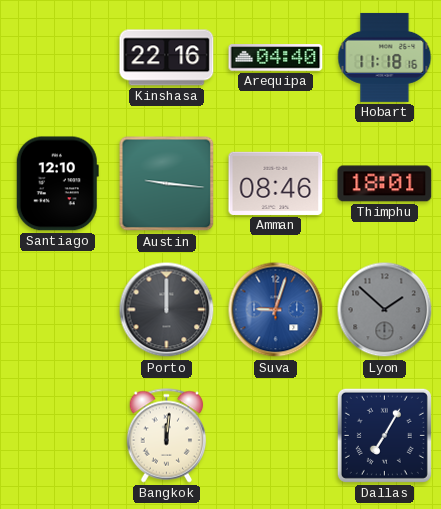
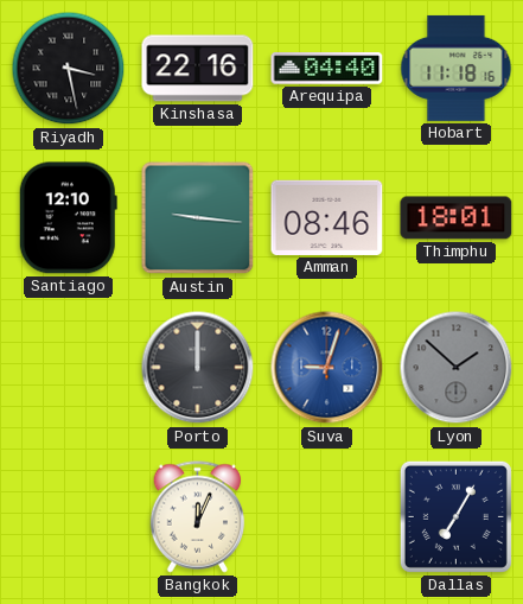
Riyadh: none -> 3:28 (69, 69)
Bangkok: 12:01 -> 12:04 (198, 517)
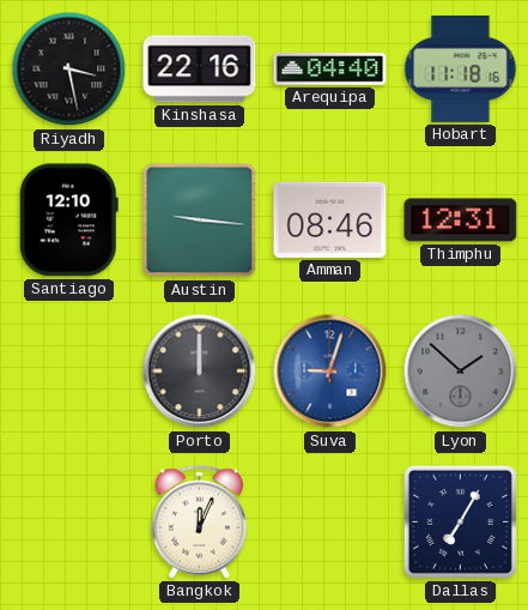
Thimphu: 18:01 -> 12:31 (461, 221)
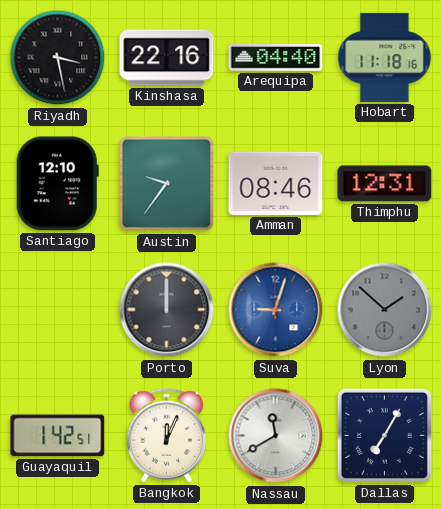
Austin: 9:16 -> 9:36 (167, 184)
Guayaquil: none -> 1:42 (58, 436)
Nassau: none -> 11:40 (276, 436)
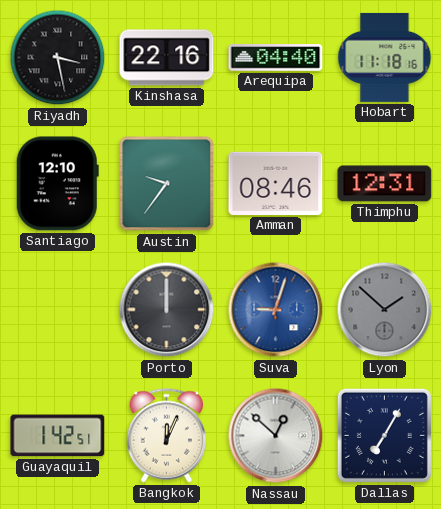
Nassau: 11:40 -> 12:52 (276, 436)
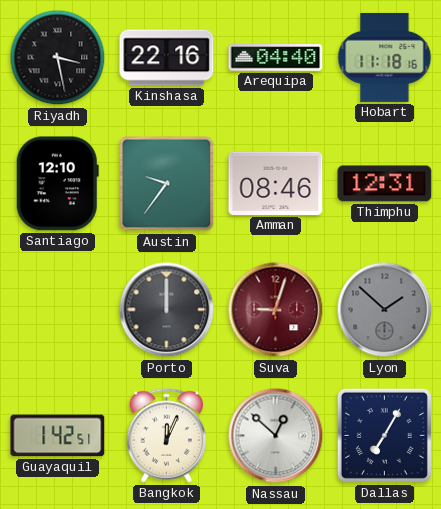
Suva dial: blue -> burgundy (276, 310)
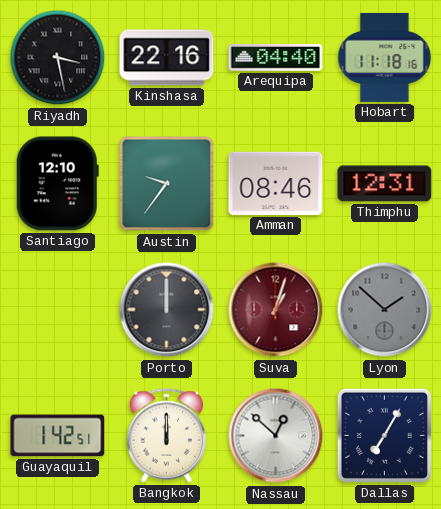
Suva: 9:03 -> 1:03 (276, 310)
Bangkok: 12:04 -> 12:00 (167, 436)
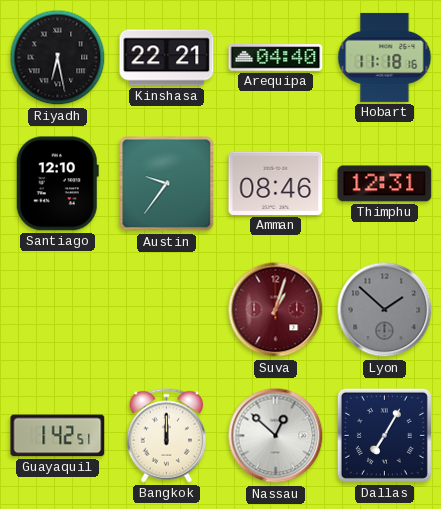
Riyadh: 3:28 -> 6:28 (58, 58)
Kinshasa: 22:16 -> 22:21 (167, 58)
Porto: 12:00 -> none (167, 310)
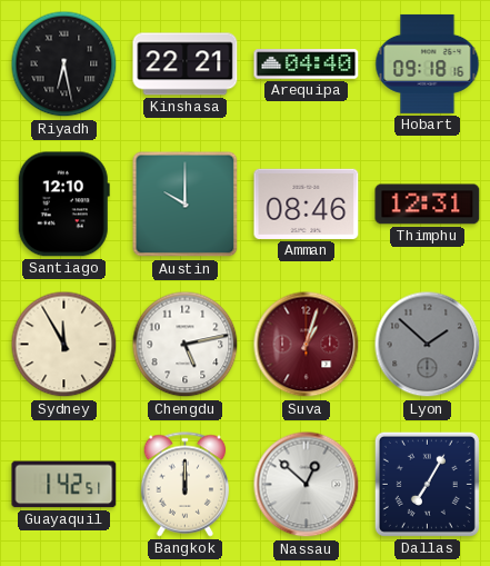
Hobart: 11:18 -> 09:18 (428, 63)
Austin: 9:36 -> 10:00 (186, 205)
Sydney: none -> 11:55 (64, 345)
Chengdu: none -> 5:13 (186, 345)
